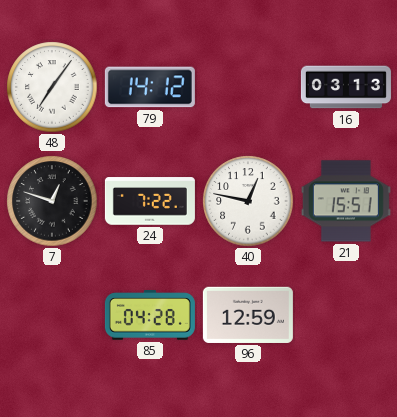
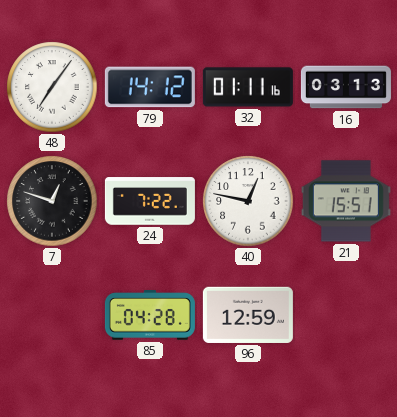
32: none -> 01:11 (248, 87)
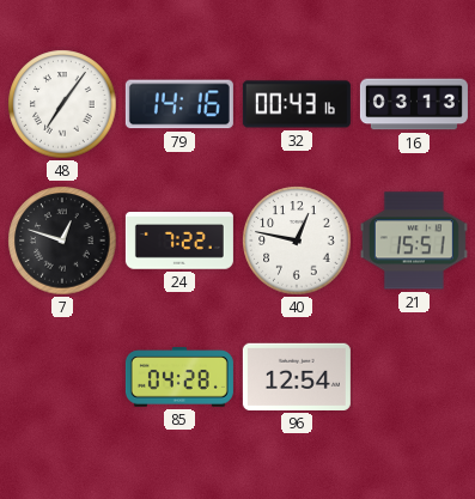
79: 14:12 -> 14:16 (179, 104)
32: 01:11 -> 00:43 (297, 104)
96: 12:59 -> 12:54 (297, 377)
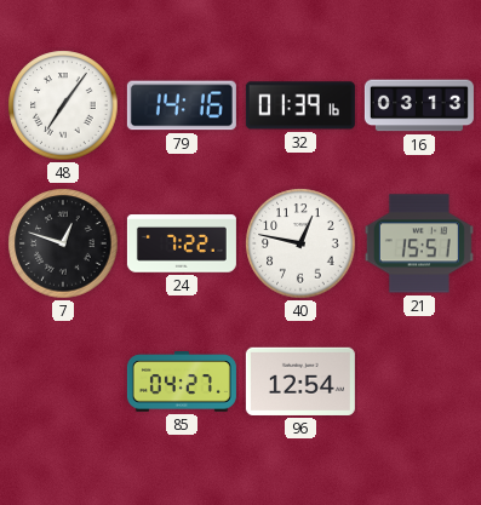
32: 00:43 -> 01:39 (300, 105)
85: 04:28 -> 04:27 (182, 381)
